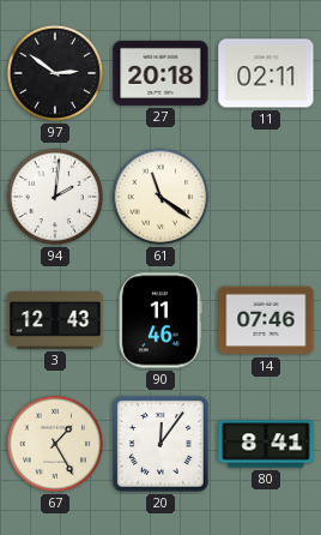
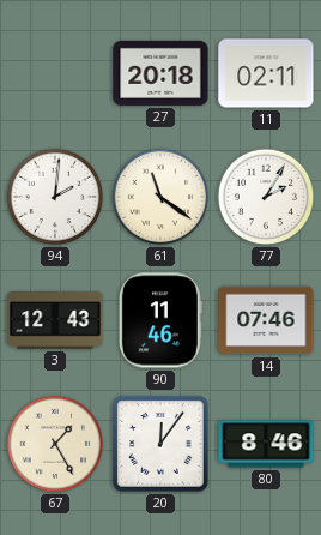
97: 2:51 -> none (55, 73)
77: none -> 2:05 (266, 197)
80: 8:41 -> 8:46 (266, 444)
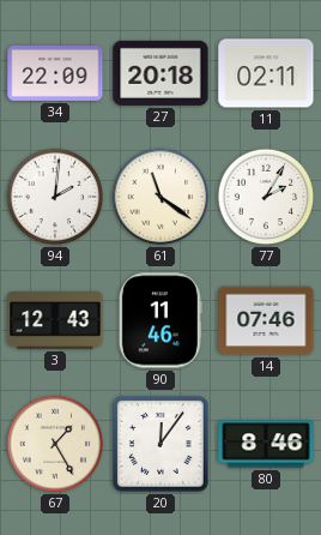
34: none -> 22:09 (55, 73)
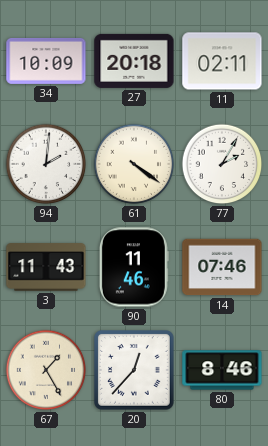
34: 22:09 -> 10:09 (46, 61)
61: 11:21 -> 4:21 (134, 164)
3: 12:43 -> 11:43 (46, 267)
20: 12:06 -> 12:37 (135, 371)
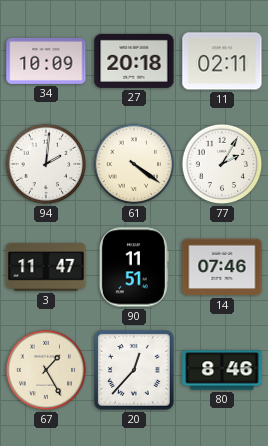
3: 11:43 -> 11:47 (46, 267)
90: 11:46 -> 11:51 (134, 267)
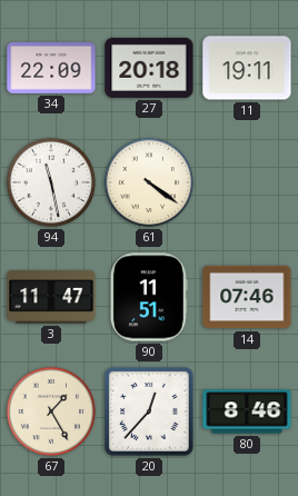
34: 10:09 -> 22:09 (51, 68)
11: 02:11 -> 19:11 (247, 68)
94: 2:01 -> 11:28 (51, 182)
77: 2:05 -> none (222, 164)
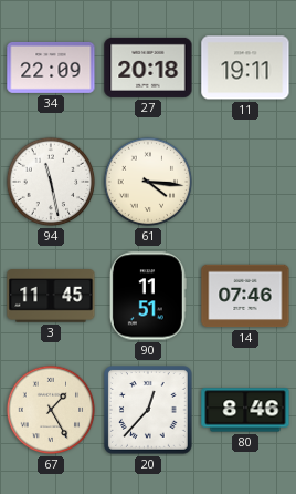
61: 4:21 -> 4:16 (148, 182)
3: 11:47 -> 11:45 (51, 296)
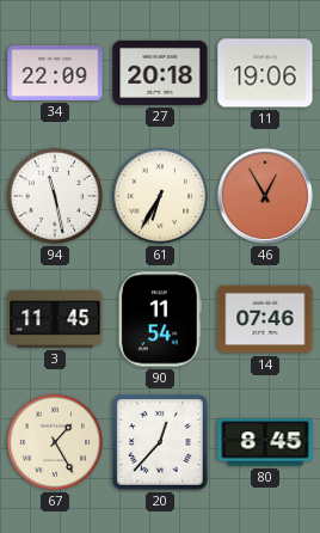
11: 19:11 -> 19:06 (265, 73)
61: 4:16 -> 6:35 (160, 196)
46: none -> 12:55 (265, 196)
90: 11:51 -> 11:54 (160, 319)
80: 8:46 -> 8:45 (265, 442)
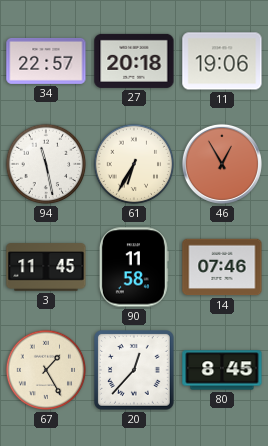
34: 22:09 -> 22:57 (46, 61)
90: 11:54 -> 11:58 (134, 267)
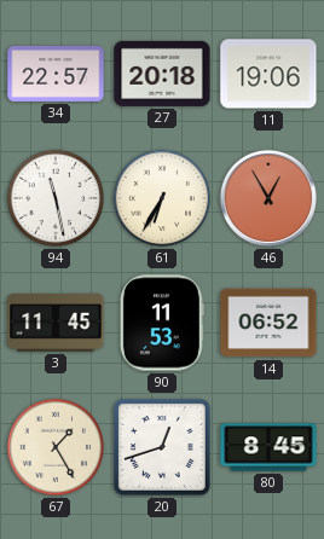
90: 11:58 -> 11:53 (162, 323)
14: 07:46 -> 06:52 (268, 323)
20: 12:37 -> 12:42 (163, 448)
